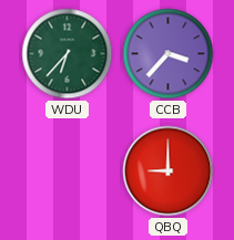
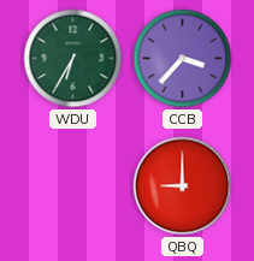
WDU: 6:37 -> 6:35 (73, 59)
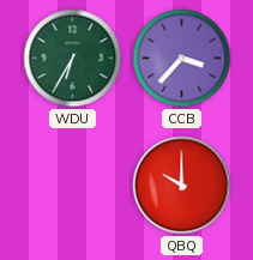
QBQ: 9:00 -> 10:00 (182, 186)
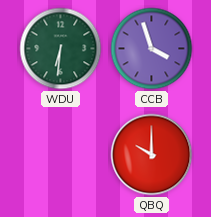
WDU: 6:35 -> 6:31 (61, 49)
CCB: 3:37 -> 3:57 (152, 49)
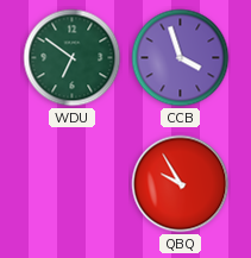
WDU: 6:31 -> 6:51 (73, 58)
QBQ: 10:00 -> 9:55 (181, 184)
